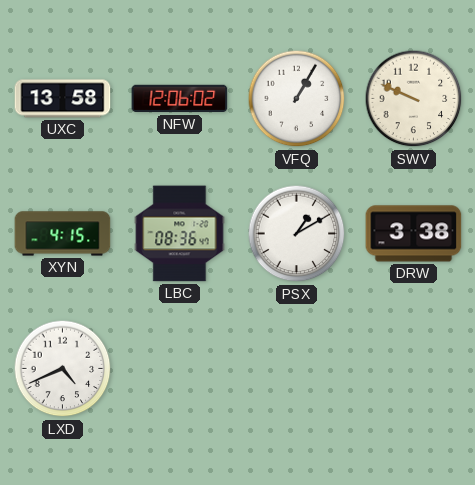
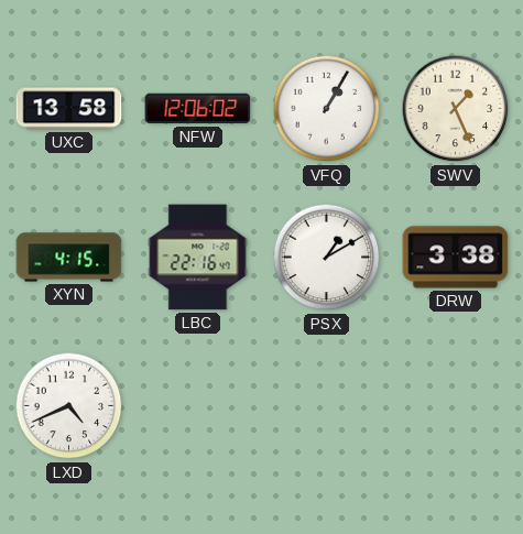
SWV: 9:49 -> 1:26 (456, 109)
LBC: 08:36 -> 22:16 (198, 258)
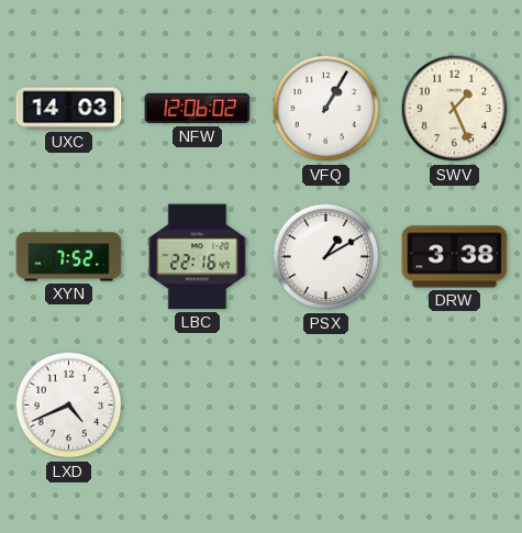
UXC: 13:58 -> 14:03 (69, 109)
XYN: 4:15 -> 7:52 (69, 257)
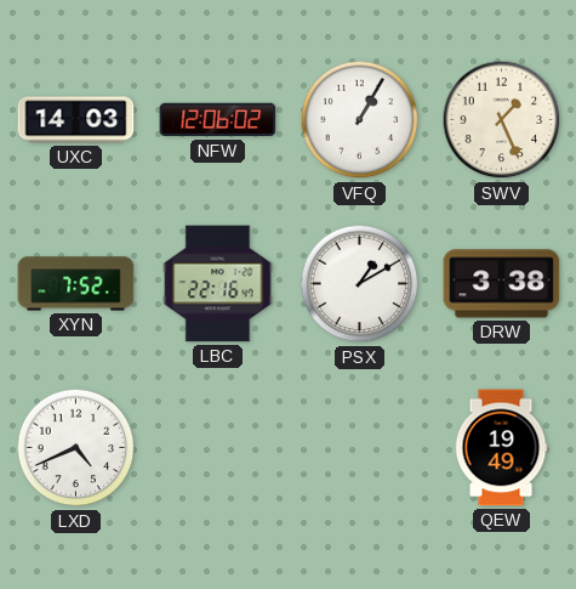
QEW: none -> 19:49 (501, 448)
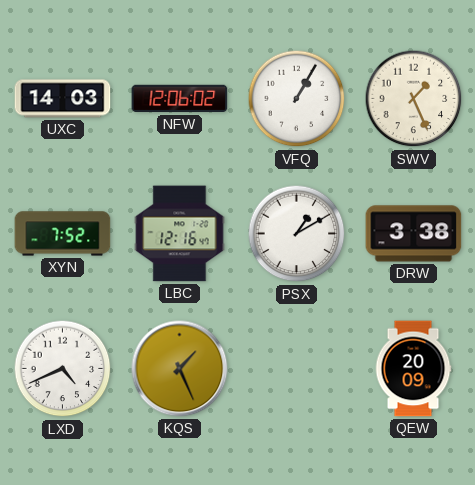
LBC: 22:16 -> 12:16 (180, 234)
KQS: none -> 1:26 (180, 369)
QEW: 19:49 -> 20:09 (413, 369)
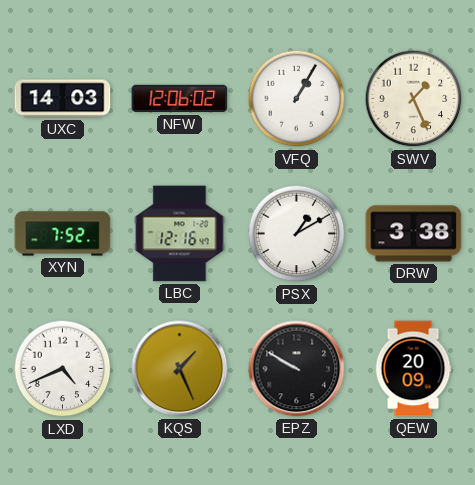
EPZ: none -> 9:50 (297, 369)
